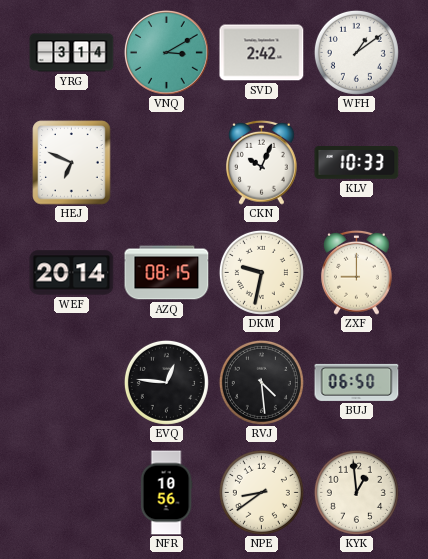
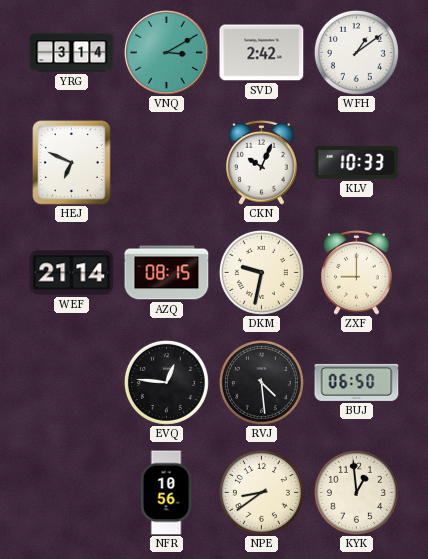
WEF: 20:14 -> 21:14 (72, 273)
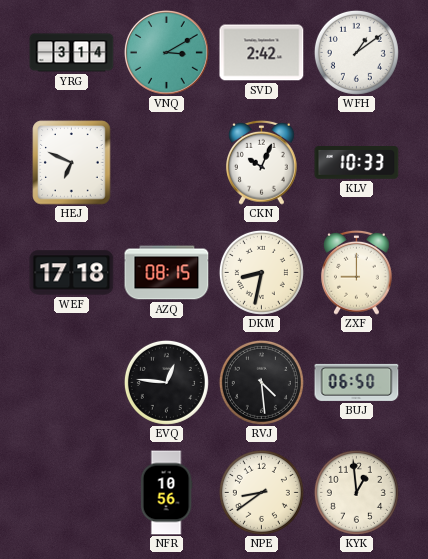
WEF: 21:14 -> 17:18 (72, 273)
DKM: 9:32 -> 8:32 (261, 272)
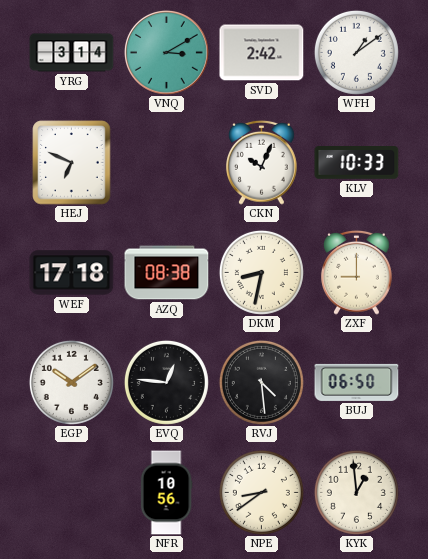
AZQ: 08:15 -> 08:38 (167, 273)
EGP: none -> 10:09 (71, 382)
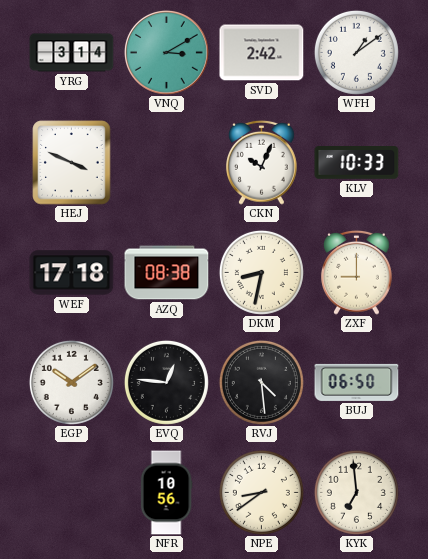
HEJ: 6:49 -> 3:49 (72, 163)
KYK: 12:59 -> 6:59 (356, 492)
